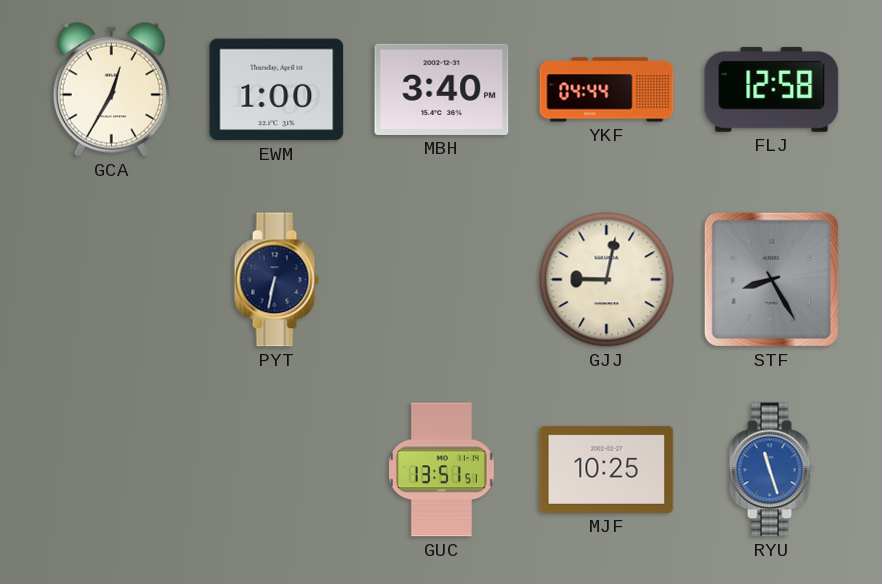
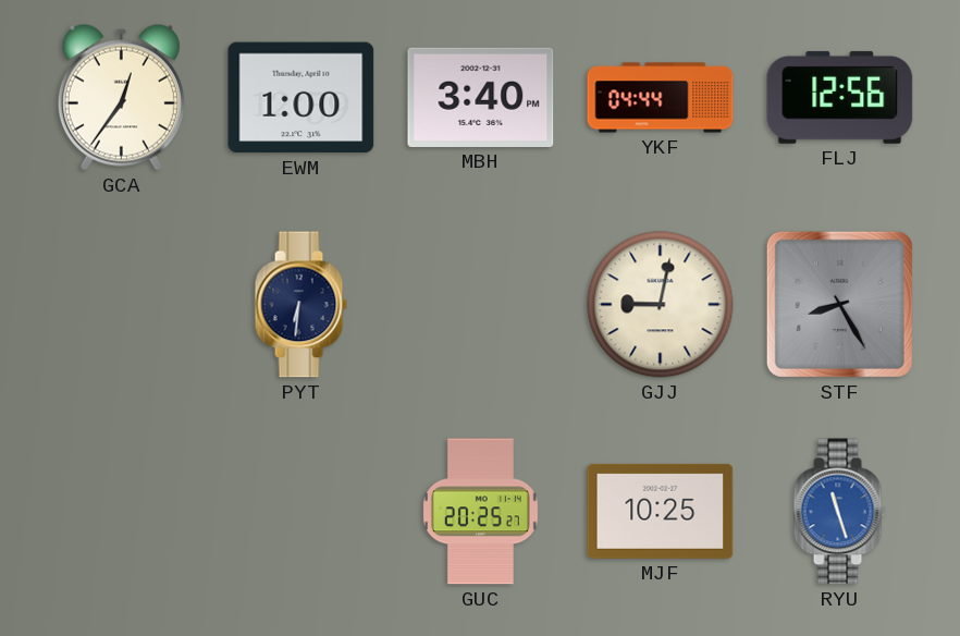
GCA: 12:35 -> 12:36 (121, 97)
FLJ: 12:58 -> 12:56 (840, 97)
PYT: 6:32 -> 6:31 (300, 305)
GUC: 13:51 -> 20:25 (480, 512)
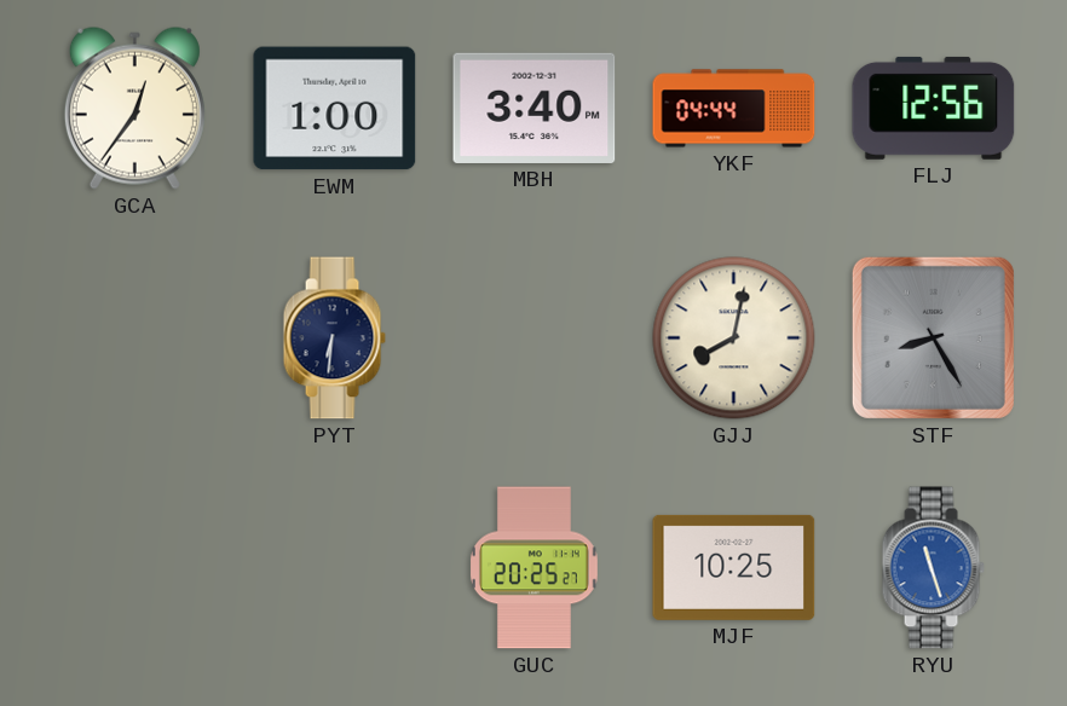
GJJ: 9:02 -> 8:02 (734, 338)
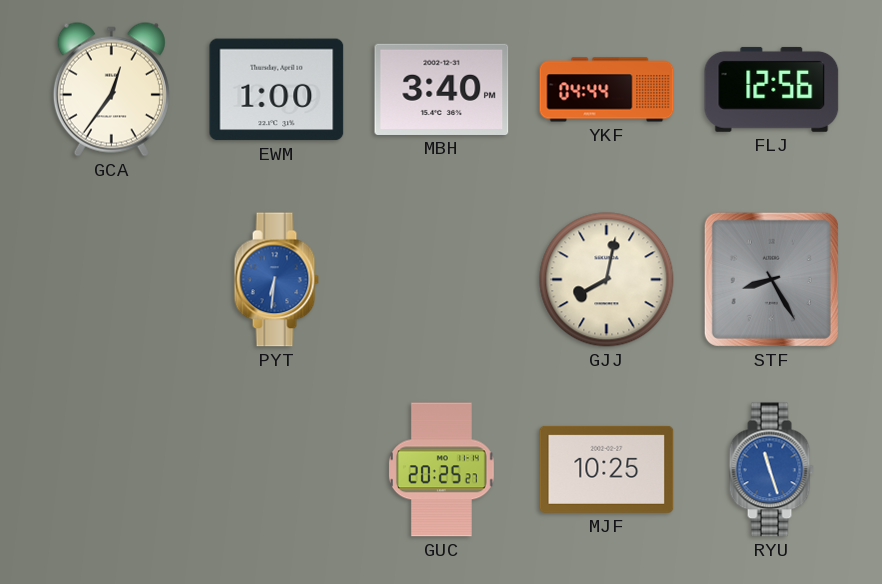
PYT dial: navy -> blue (276, 280)
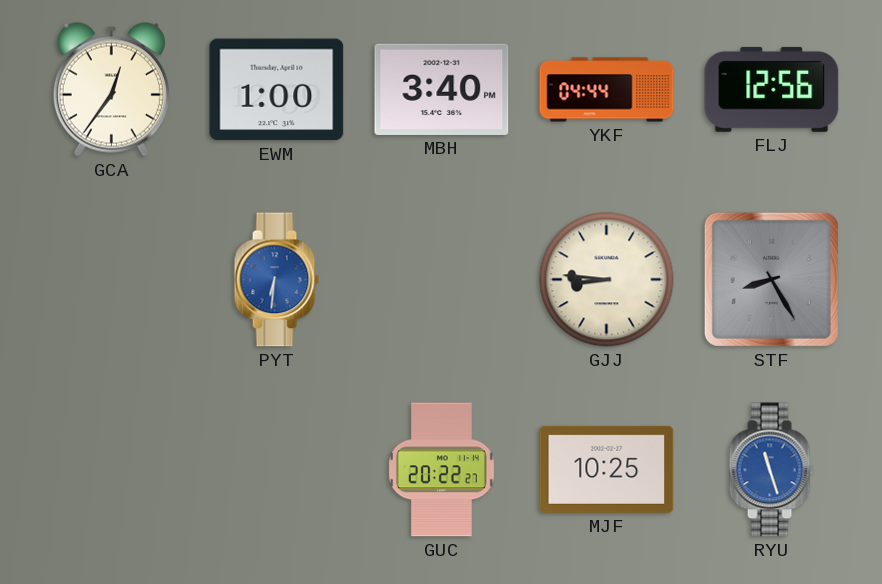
GJJ: 8:02 -> 8:46 (607, 280)
GUC: 20:25 -> 20:22 (441, 470)
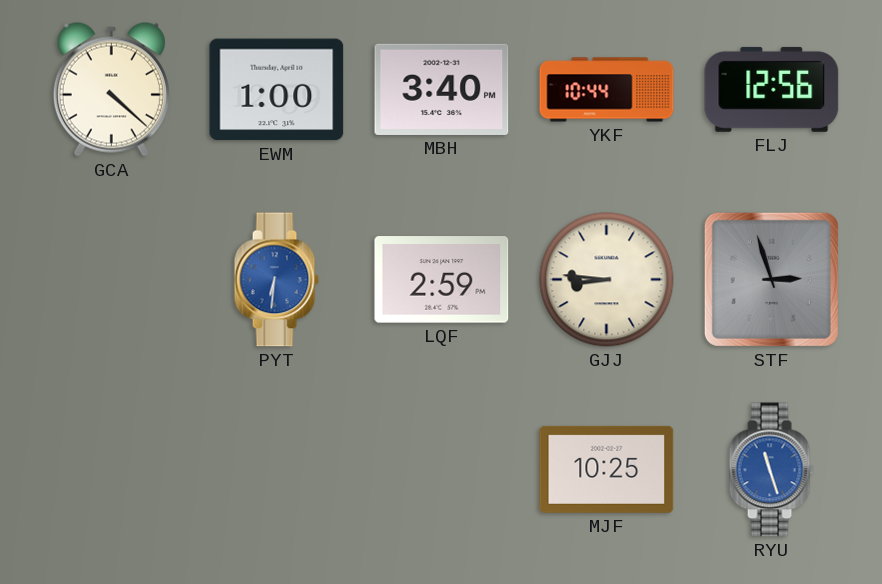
GCA: 12:36 -> 4:22 (111, 89)
YKF: 04:44 -> 10:44 (607, 90)
LQF: none -> 2:59 (442, 280)
STF: 8:25 -> 2:57 (771, 279)
GUC: 20:22 -> none (441, 470)
